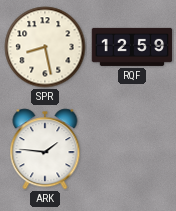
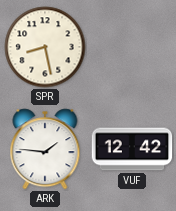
RQF: 12:59 -> none (132, 47)
VUF: none -> 12:42 (132, 149)
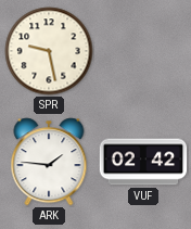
SPR: 8:28 -> 9:28 (49, 51)
VUF: 12:42 -> 02:42 (143, 162)
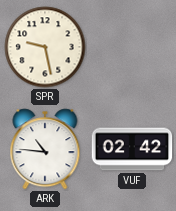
ARK: 1:46 -> 10:46 (45, 149)
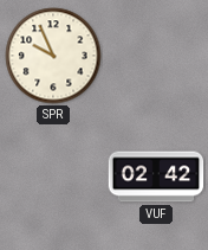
SPR: 9:28 -> 9:56 (53, 56)
ARK: 10:46 -> none (45, 149)
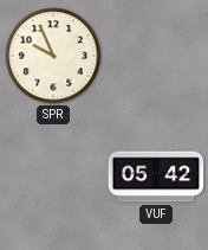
VUF: 02:42 -> 05:42 (156, 177)
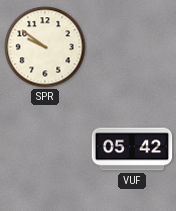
SPR: 9:56 -> 9:51 (45, 47)
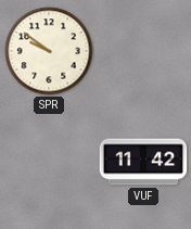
VUF: 05:42 -> 11:42 (143, 162)
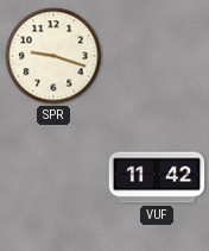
SPR: 9:51 -> 9:18 (53, 56)
